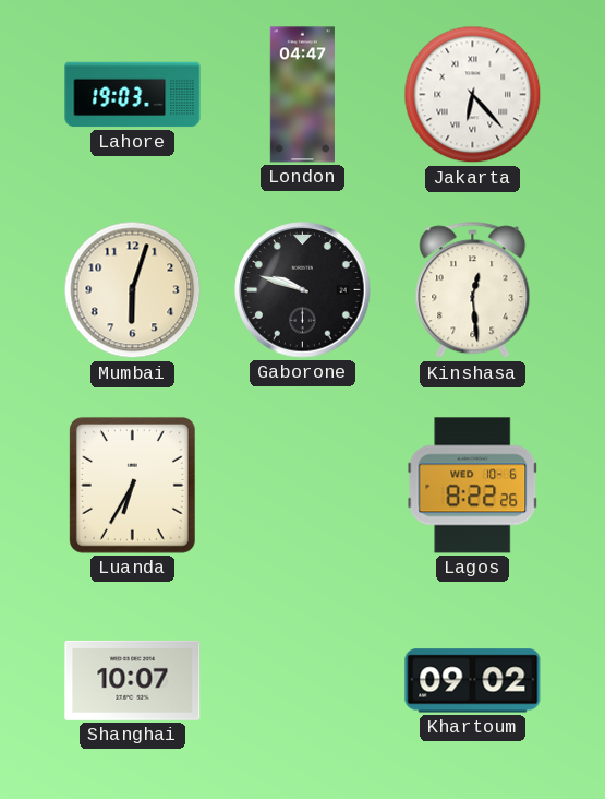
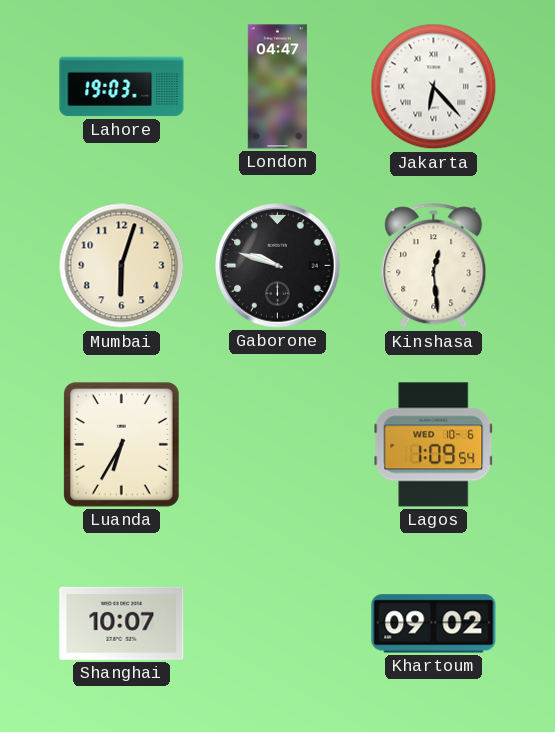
Lagos: 8:22 -> 1:09 (434, 445)
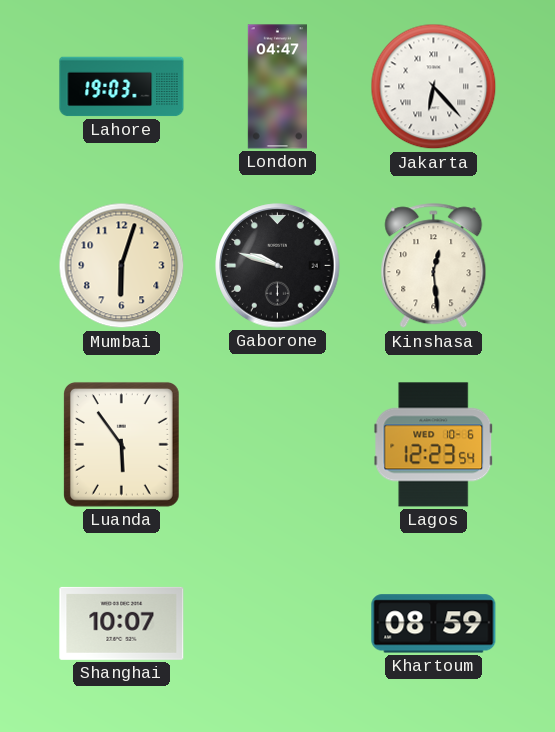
Luanda: 6:35 -> 5:54 (121, 444)
Lagos: 1:09 -> 12:23 (434, 445)
Khartoum: 09:02 -> 08:59 (434, 624)
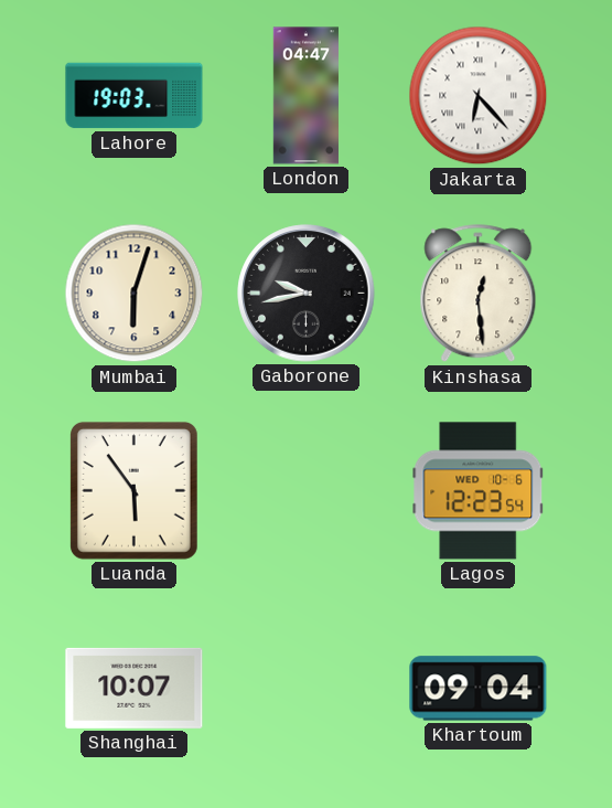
Gaborone: 9:48 -> 9:43 (307, 294)
Khartoum: 08:59 -> 09:04 (479, 689)
